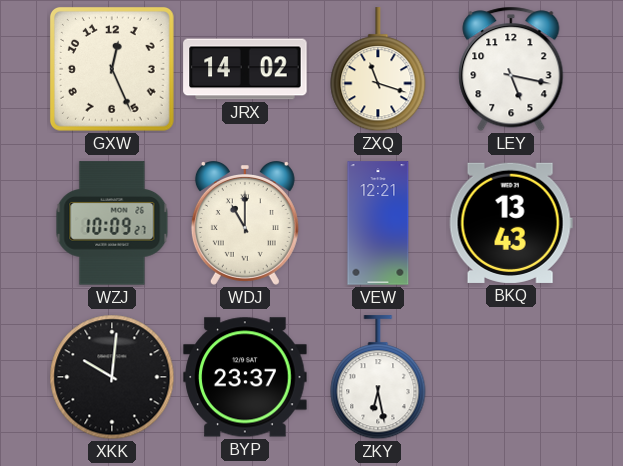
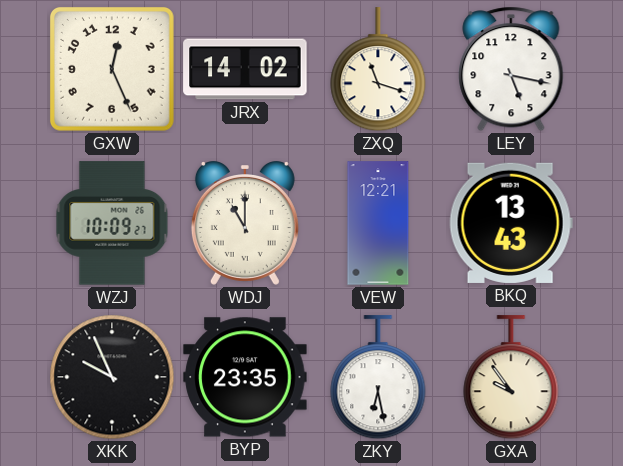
XKK: 10:01 -> 9:56 (112, 377)
BYP: 23:37 -> 23:35 (245, 377)
GXA: none -> 9:54 (511, 378)
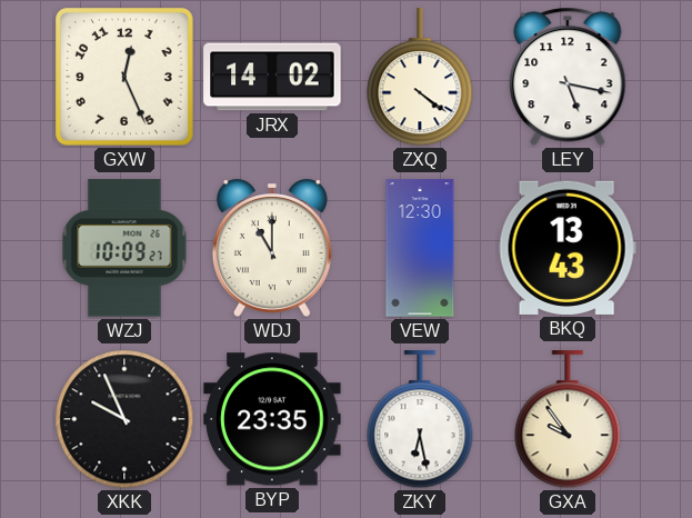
ZXQ: 11:18 -> 4:21 (420, 78)
VEW: 12:21 -> 12:30 (420, 248)
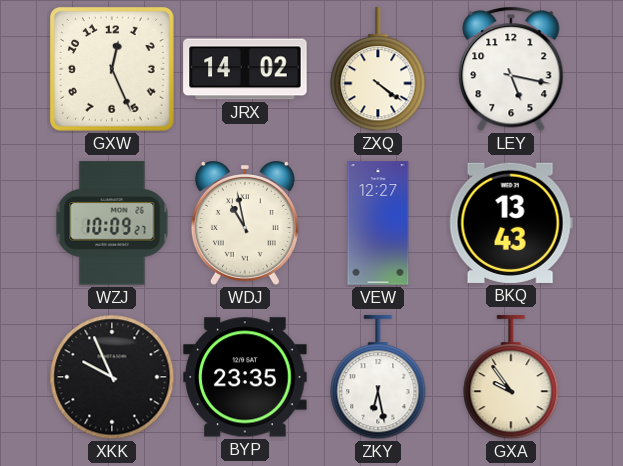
WDJ: 11:00 -> 10:58 (245, 224)
VEW: 12:30 -> 12:27 (378, 223)
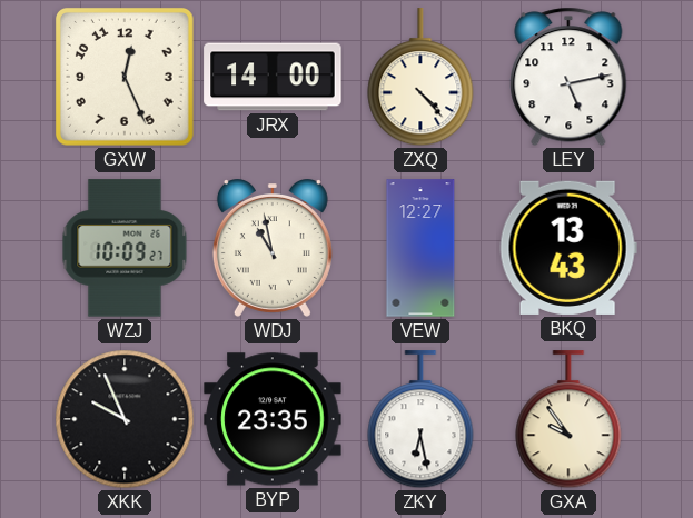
JRX: 14:02 -> 14:00 (273, 77)
ZXQ: 4:21 -> 4:23 (420, 78)
LEY: 5:17 -> 5:13 (568, 77)
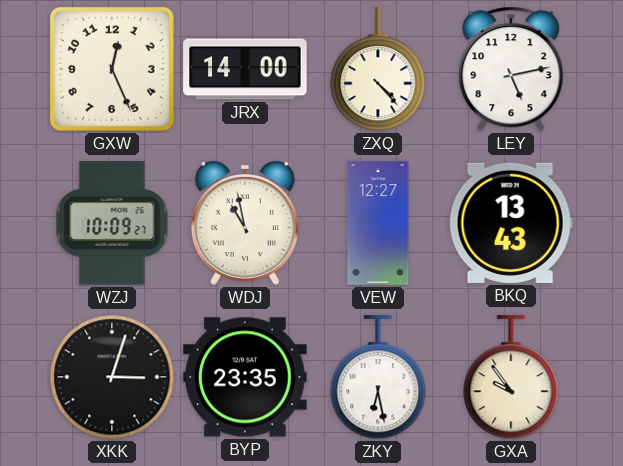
XKK: 9:56 -> 3:03 (112, 377)
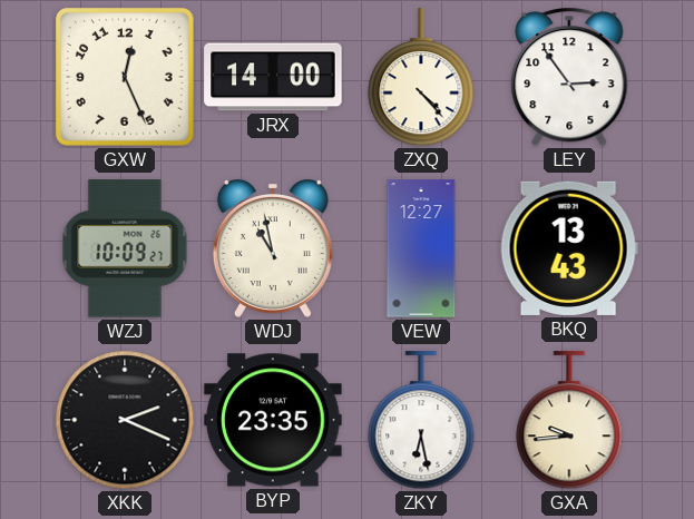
LEY: 5:13 -> 2:54 (569, 77)
XKK: 3:03 -> 2:19 (125, 420)
GXA: 9:54 -> 9:44 (569, 421)
